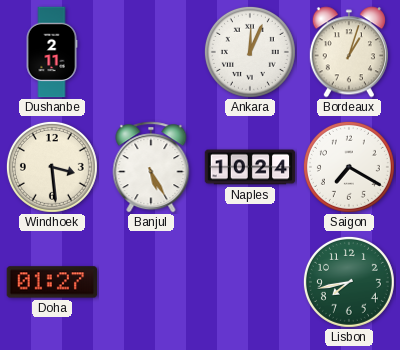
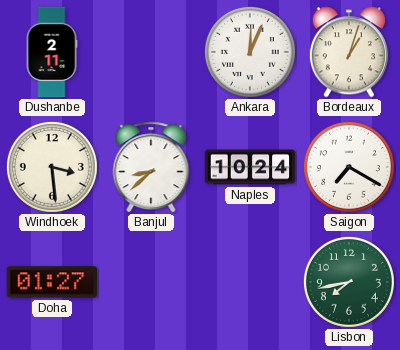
Banjul: 5:25 -> 8:38 (151, 167)
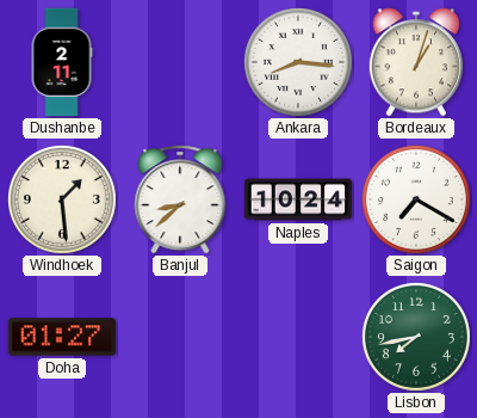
Ankara: 12:04 -> 8:16 (298, 62)
Windhoek: 3:29 -> 1:29 (62, 199)
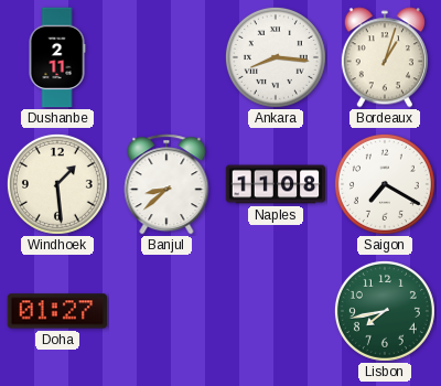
Naples: 10:24 -> 11:08 (276, 184)
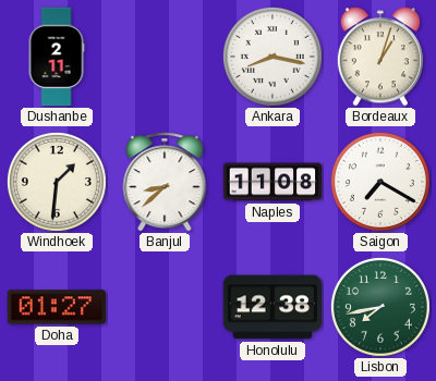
Ankara: 8:16 -> 8:17 (272, 57)
Windhoek: 1:29 -> 1:31 (57, 182)
Honolulu: none -> 12:38 (272, 307)
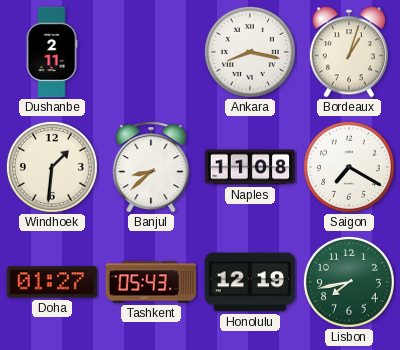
Tashkent: none -> 05:43 (151, 282)
Honolulu: 12:38 -> 12:19 (250, 282)
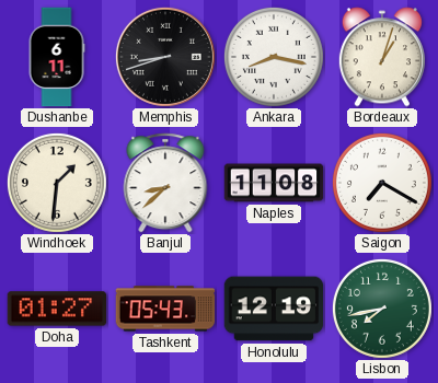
Dushanbe: 2:11 -> 6:11 (57, 57)
Memphis: none -> 8:42 (165, 57)
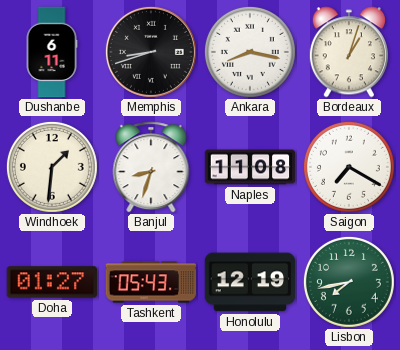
Banjul: 8:38 -> 8:33 (151, 167)
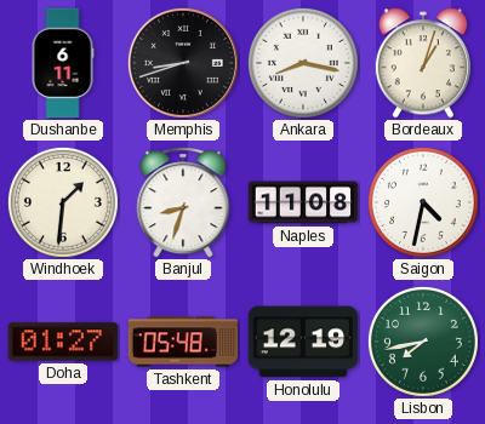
Saigon: 7:20 -> 4:32 (423, 202)
Tashkent: 05:43 -> 05:48 (183, 342)
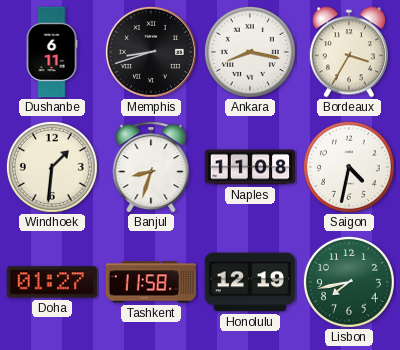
Bordeaux: 1:03 -> 3:35 (349, 52)
Tashkent: 05:48 -> 11:58 (151, 282)
